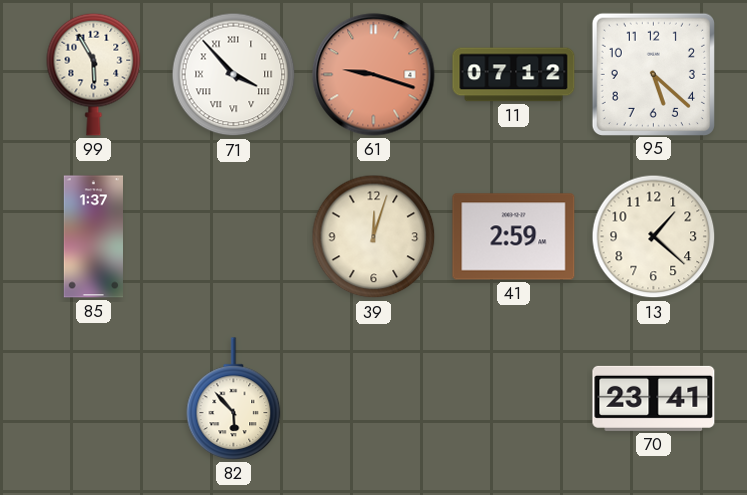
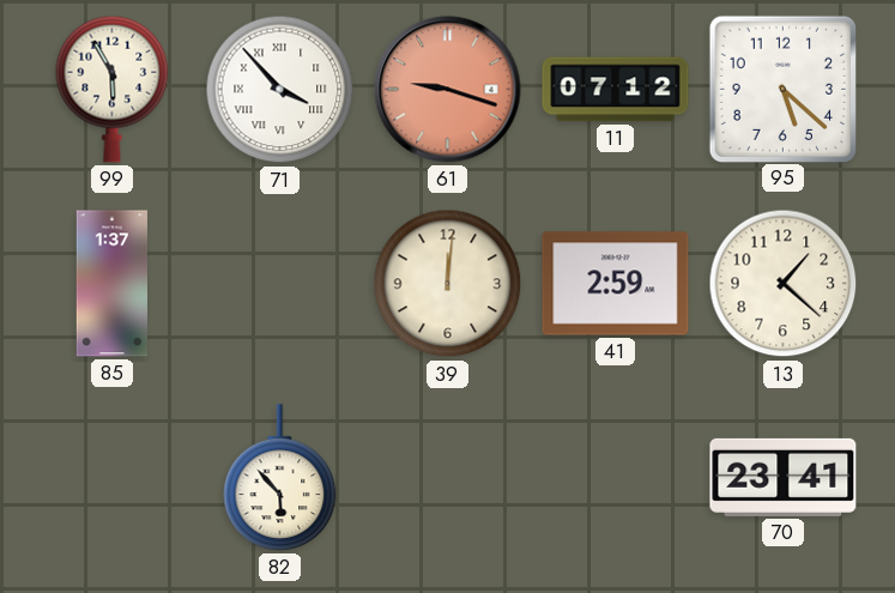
39: 12:03 -> 12:01 (448, 284)
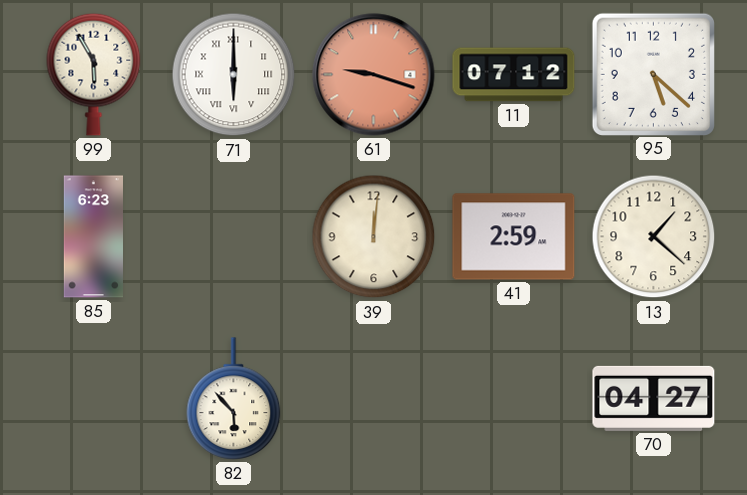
71: 3:53 -> 6:00 (234, 75)
85: 1:37 -> 6:23 (93, 237)
70: 23:41 -> 04:27 (654, 398)
